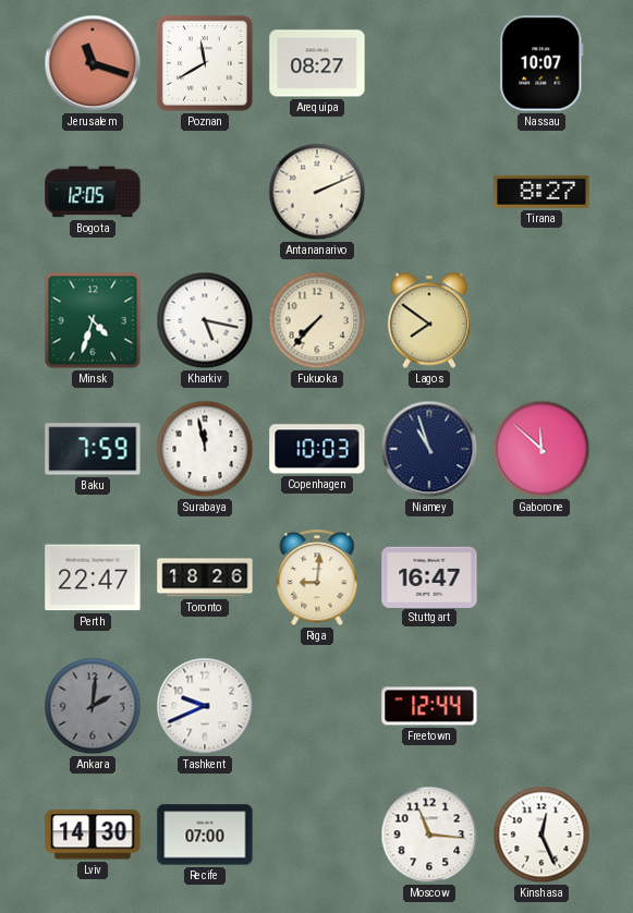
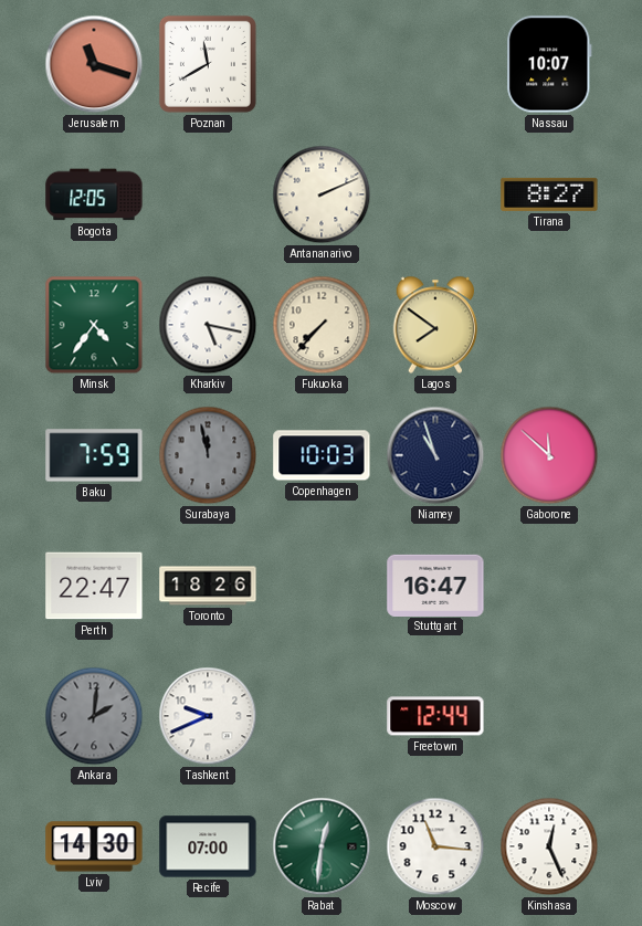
Arequipa: 08:27 -> none (317, 63)
Minsk: 4:33 -> 4:36 (94, 325)
Surabaya dial: white -> grey (208, 455)
Riga: 9:01 -> none (317, 579)
Rabat: none -> 12:31 (322, 846)
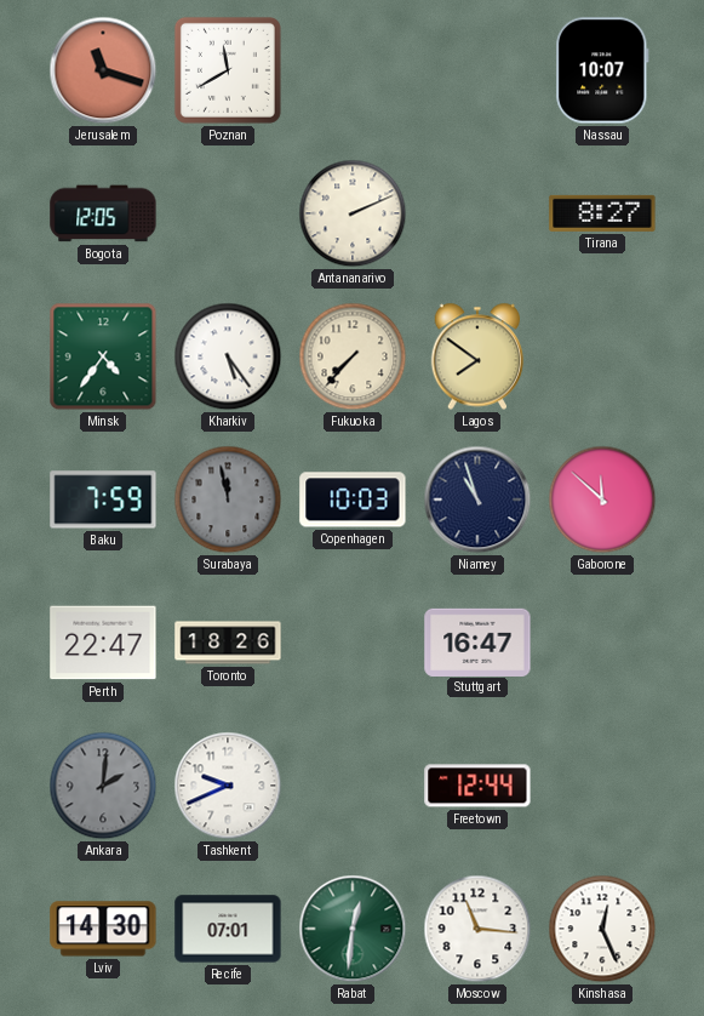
Kharkiv: 5:17 -> 5:24 (228, 356)
Recife: 07:00 -> 07:01 (228, 929)
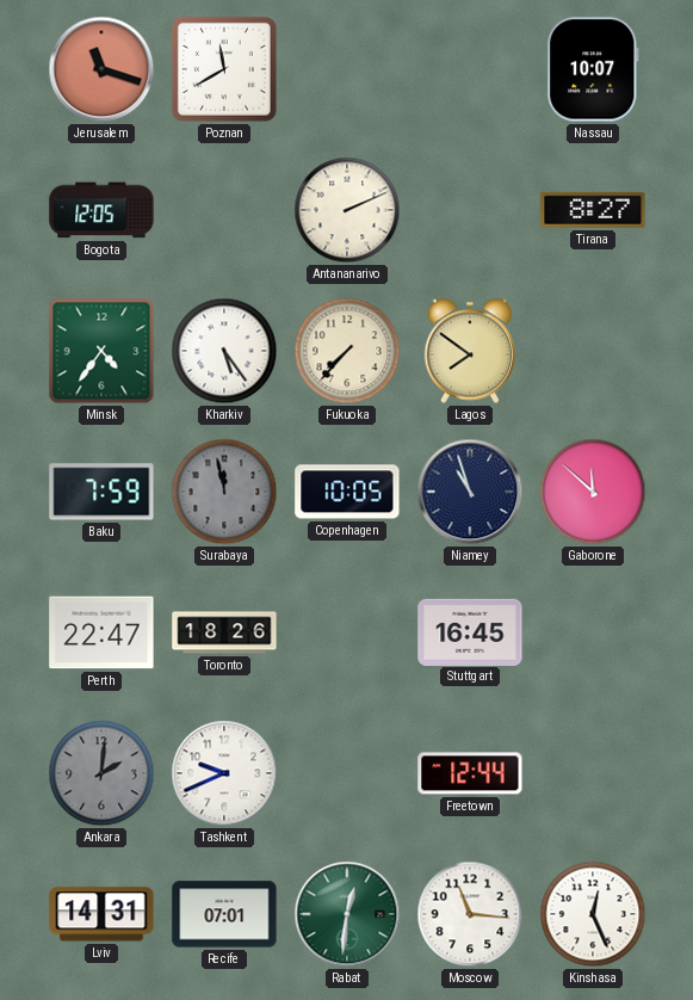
Copenhagen: 10:03 -> 10:05 (347, 492)
Stuttgart: 16:47 -> 16:45 (470, 631)
Lviv: 14:30 -> 14:31 (101, 914)
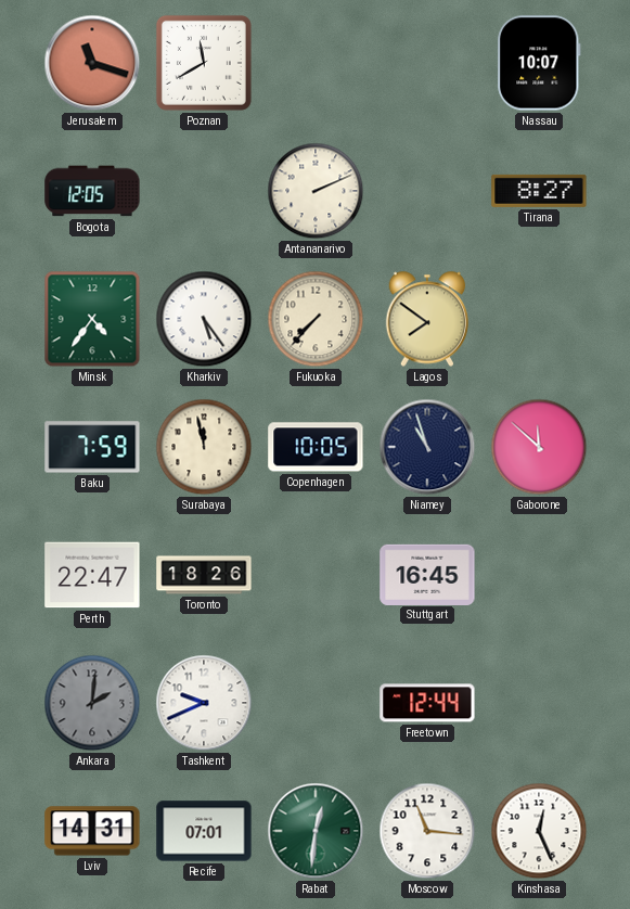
Surabaya dial: grey -> cream (204, 447)
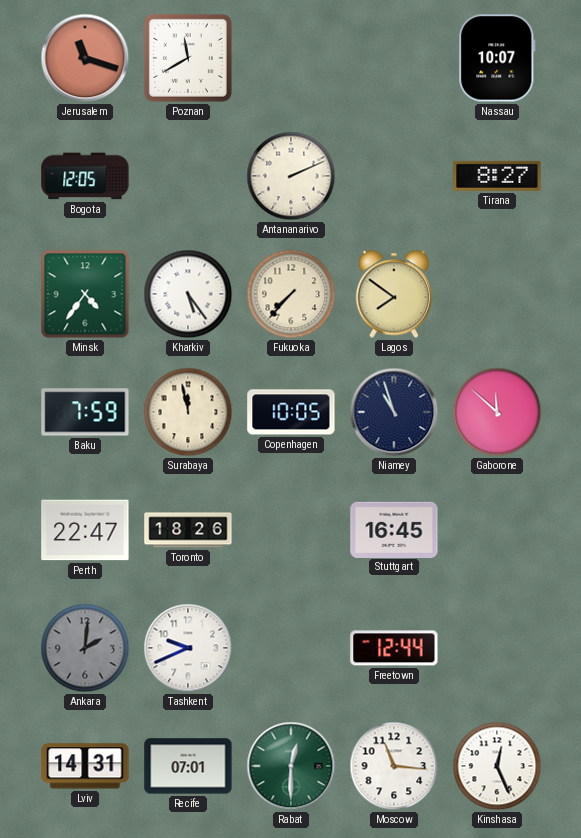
Rabat: 12:31 -> 12:30 (291, 766)
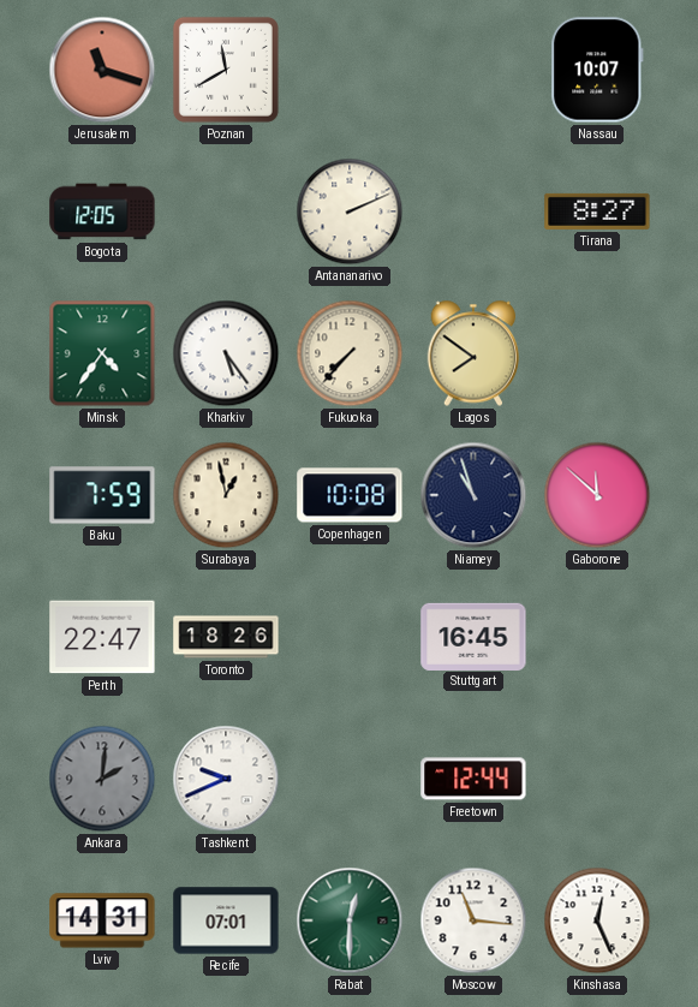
Surabaya: 11:58 -> 12:58 (226, 495)
Copenhagen: 10:05 -> 10:08 (350, 495)
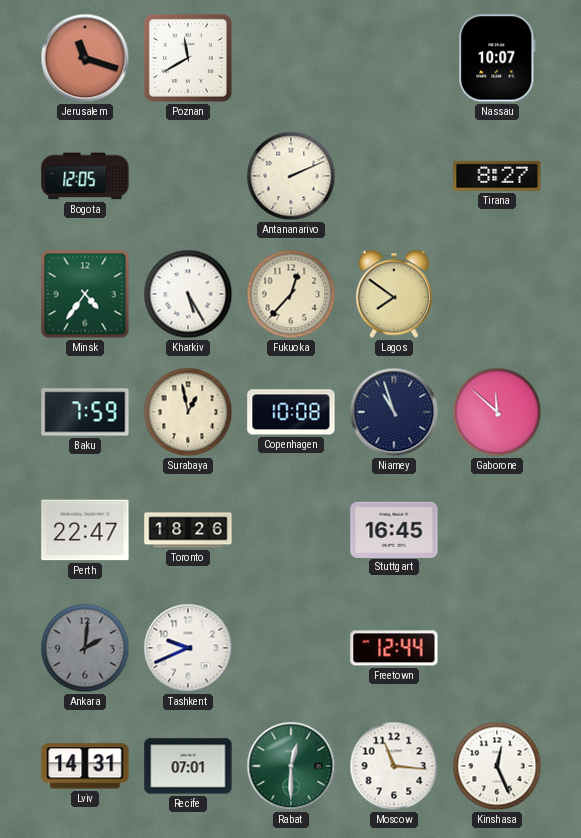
Kharkiv: 5:24 -> 5:25 (188, 294)
Fukuoka: 7:37 -> 12:37 (291, 294)
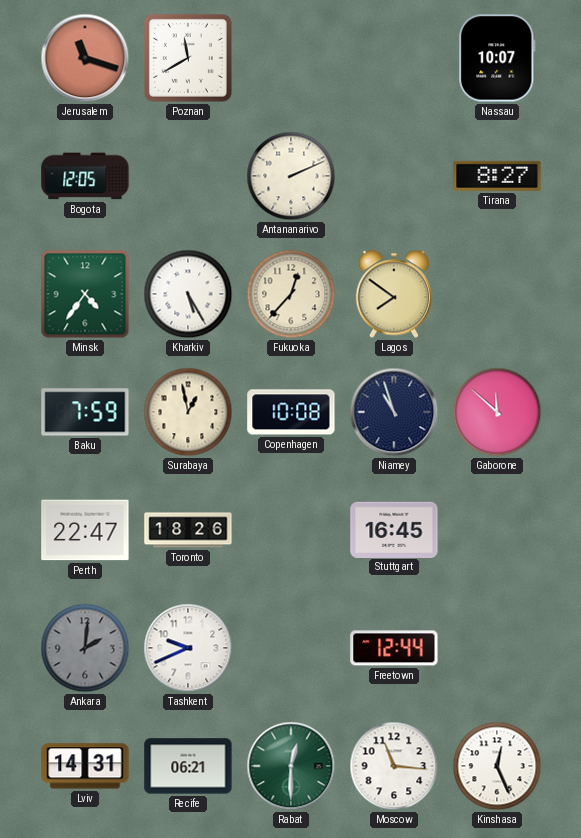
Recife: 07:01 -> 06:21 (188, 766)
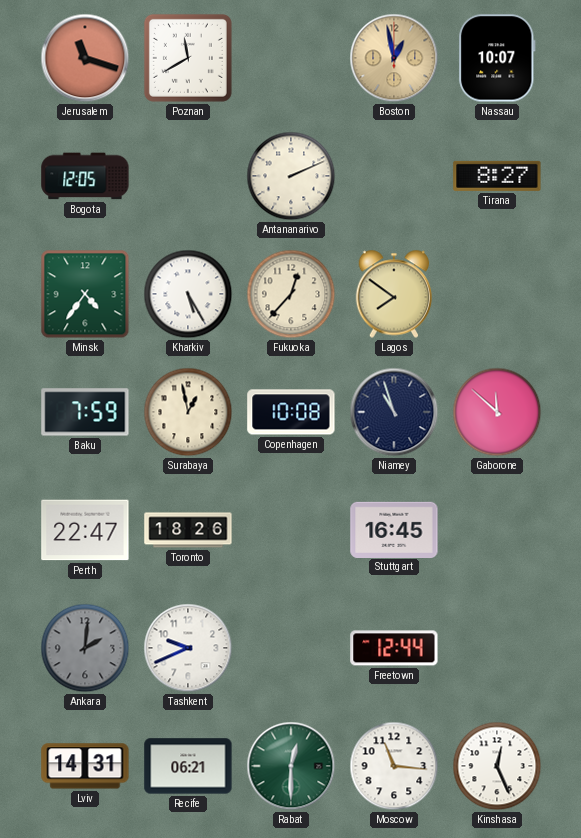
Boston: none -> 12:58 (394, 58)
